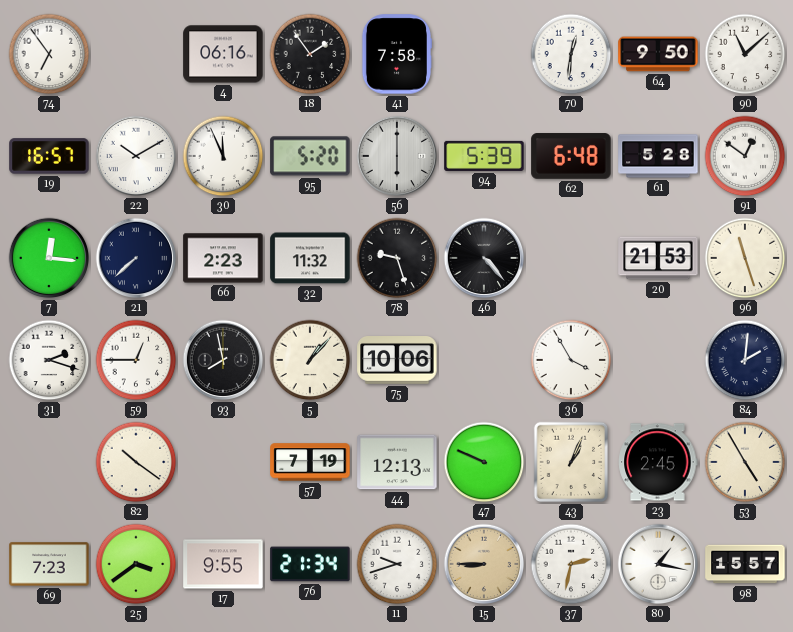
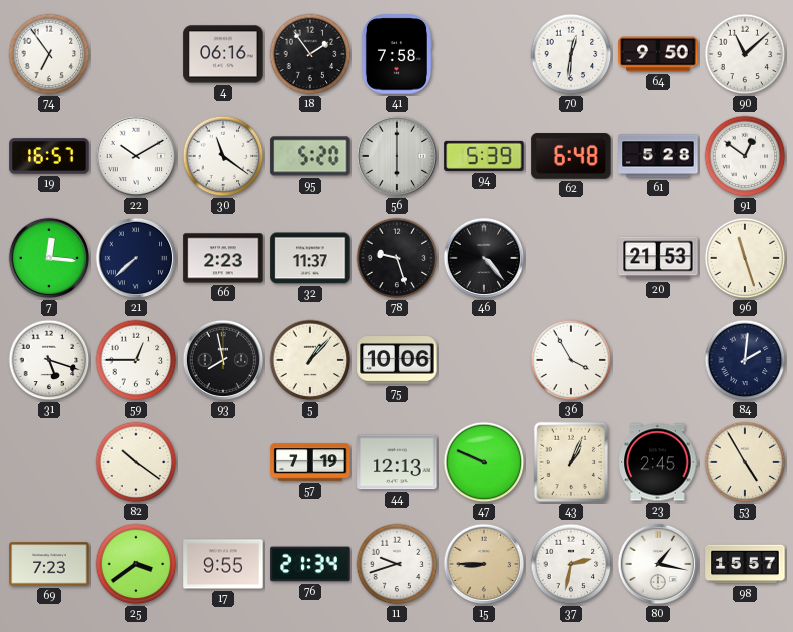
30: 11:56 -> 11:21 (223, 156)
32: 11:32 -> 11:37 (310, 258)
31: 2:18 -> 5:18 (49, 360)
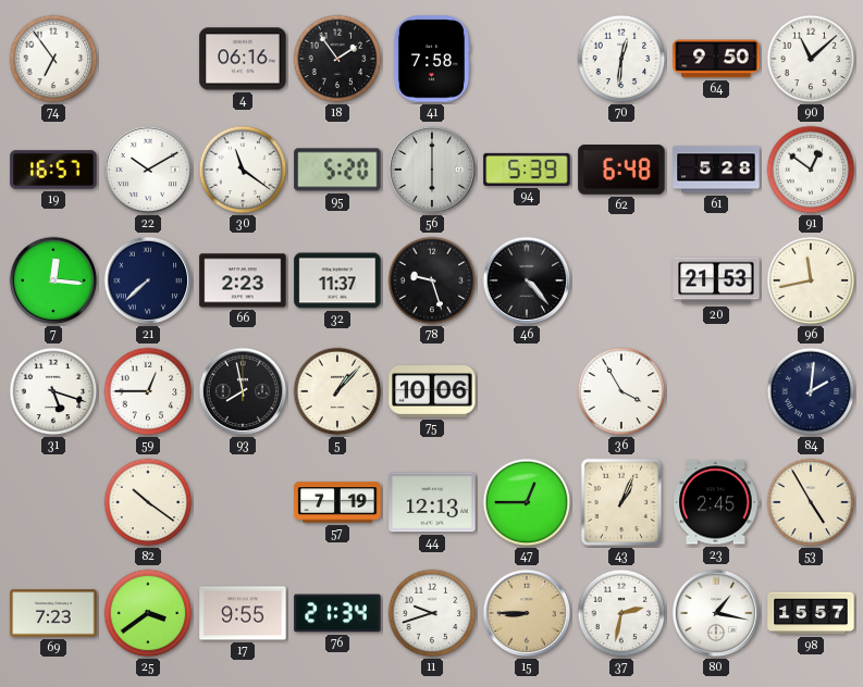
96: 11:27 -> 11:43 (811, 280)
47: 9:49 -> 12:45 (527, 502)
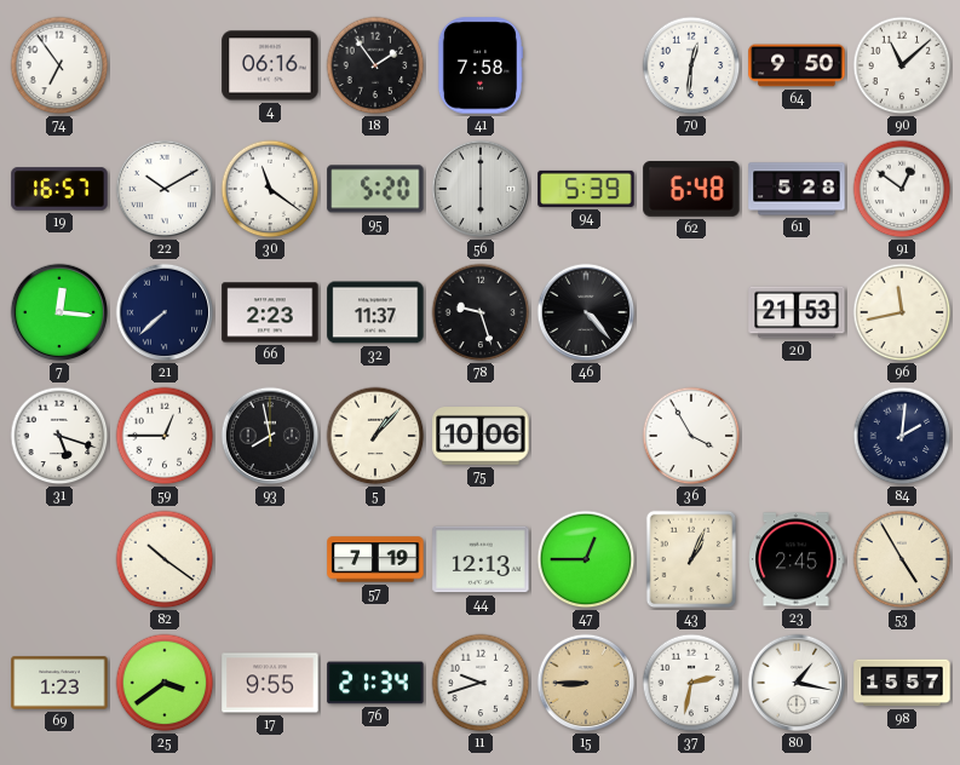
69: 7:23 -> 1:23 (59, 683)
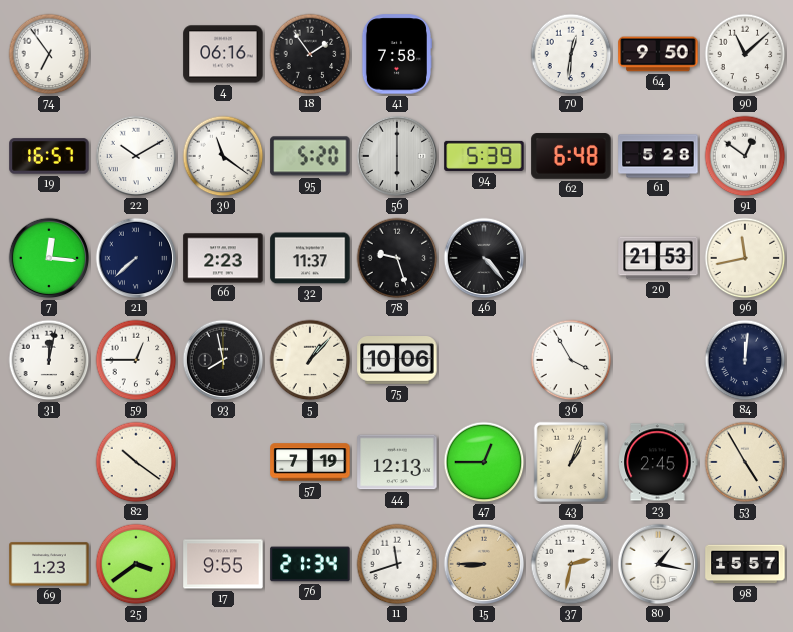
31: 5:18 -> 12:02 (49, 360)
84: 2:01 -> 12:01 (745, 360)
11: 9:42 -> 11:42 (397, 564)
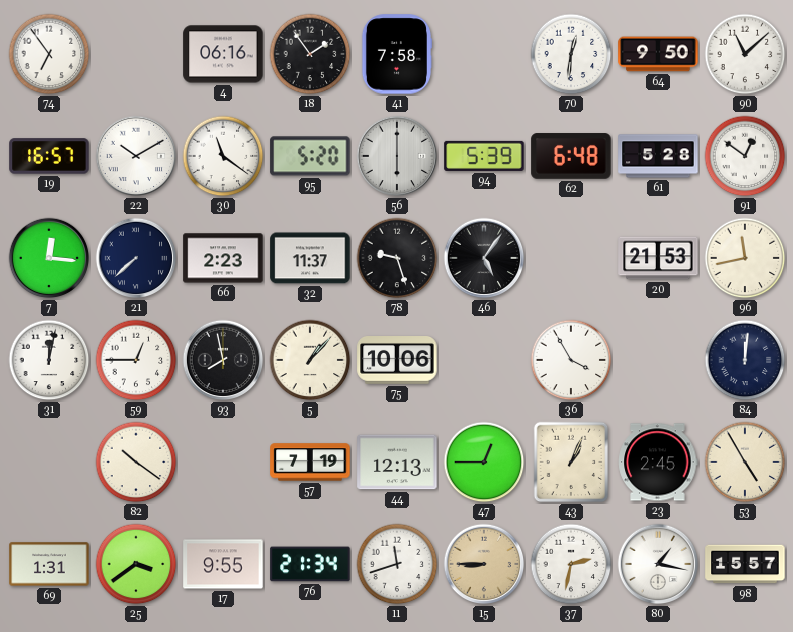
46: 4:23 -> 5:06 (484, 258)
69: 1:23 -> 1:31 (49, 564)
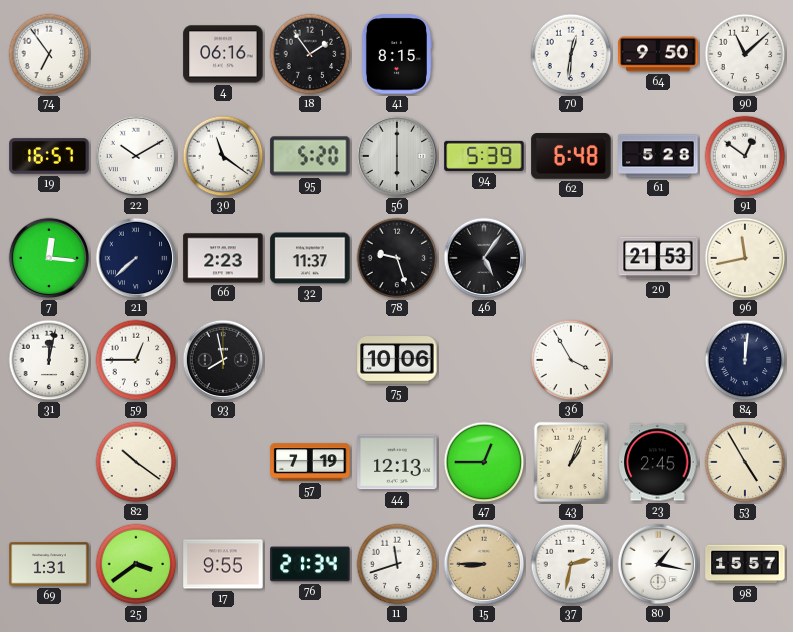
41: 7:58 -> 8:15 (396, 54)
5: 1:07 -> none (310, 360)
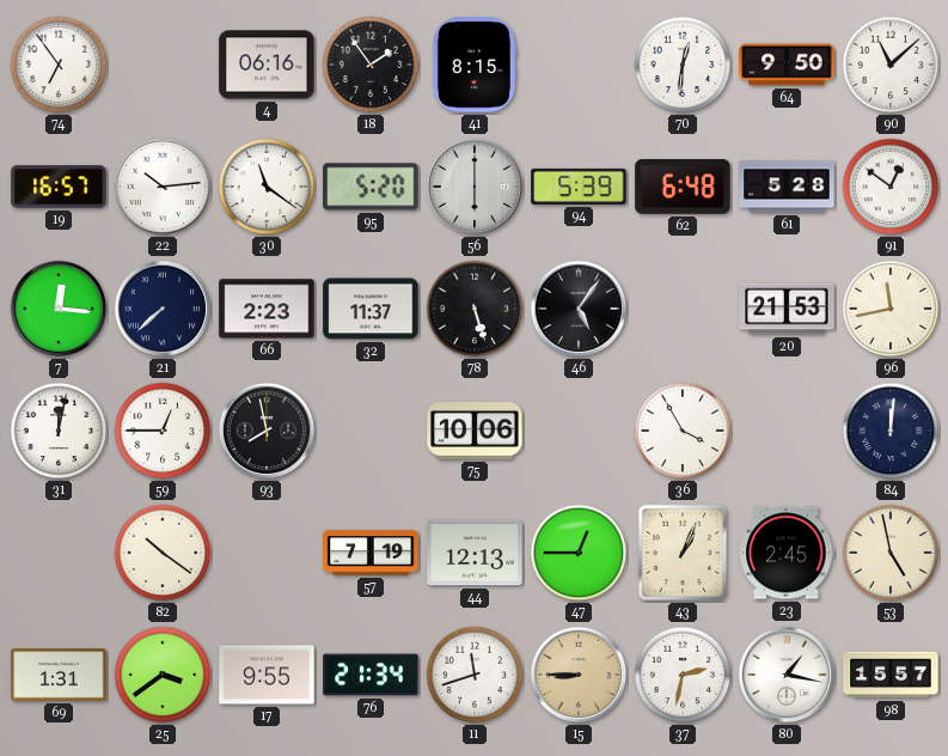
22: 10:10 -> 10:14 (163, 187)
78: 9:27 -> 5:27 (475, 309)
53: 4:55 -> 4:58 (891, 553)
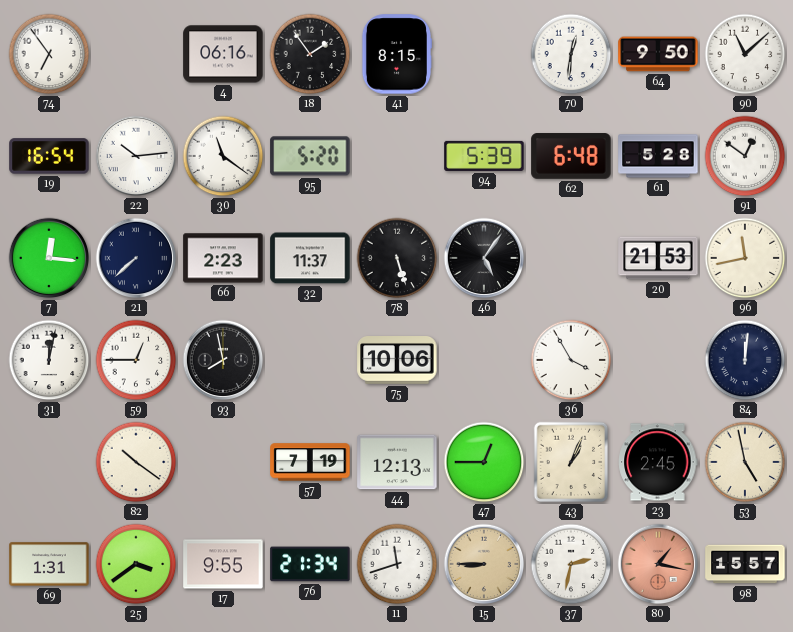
19: 16:57 -> 16:54 (49, 156)
56: 6:00 -> none (475, 187)
80 dial: white -> salmon (658, 564)
